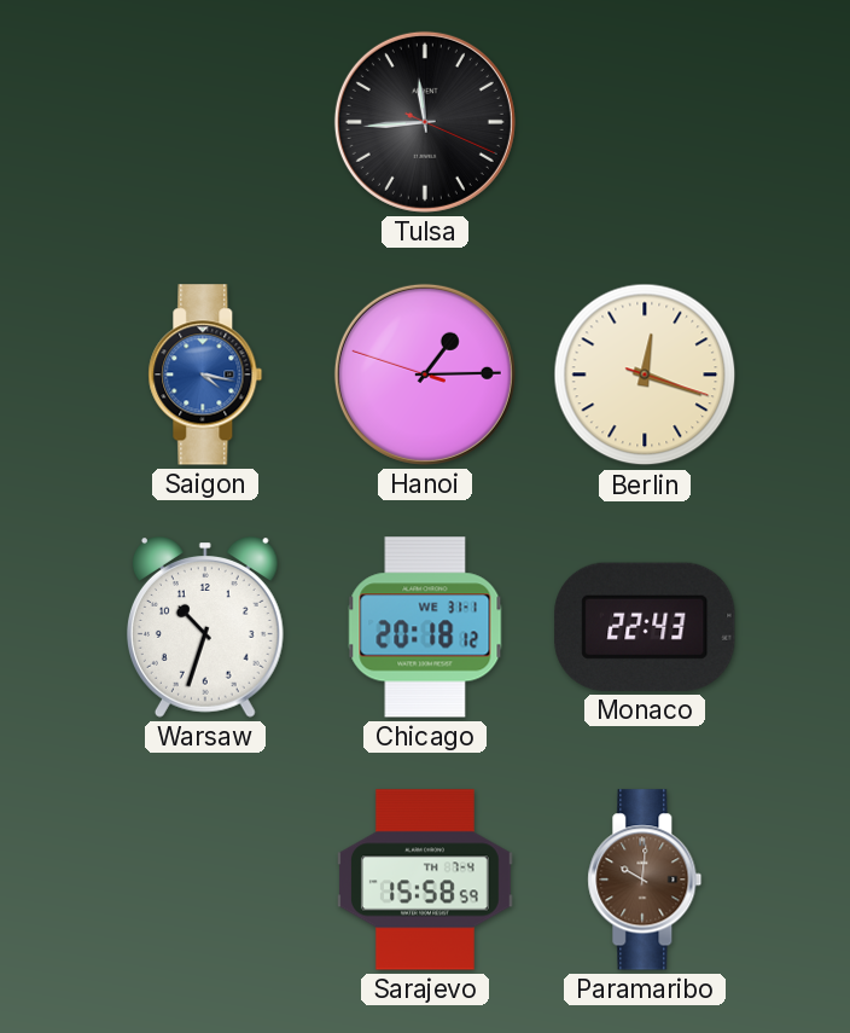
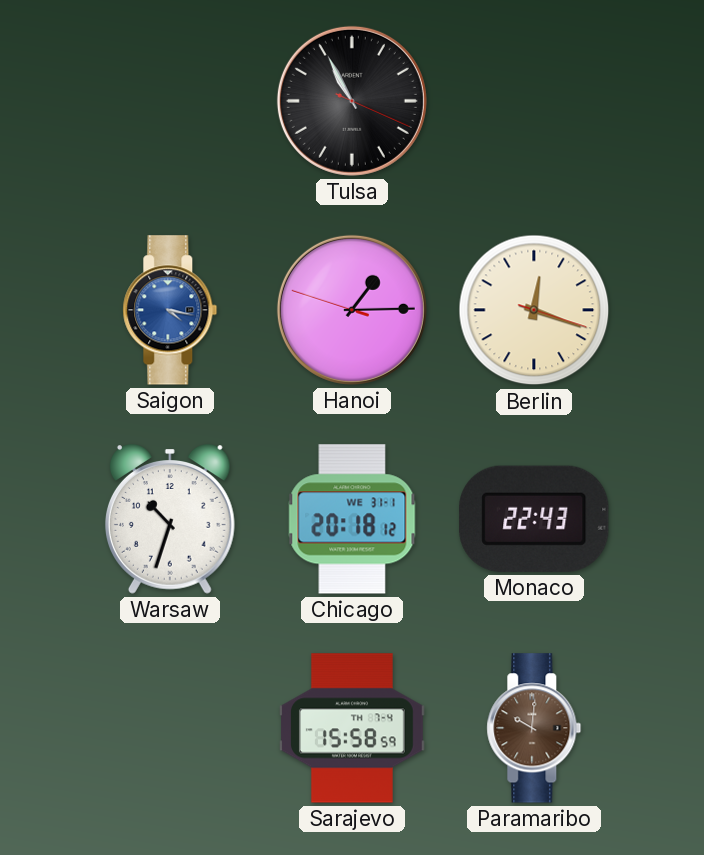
Tulsa: 11:44 -> 10:55 (352, 101)
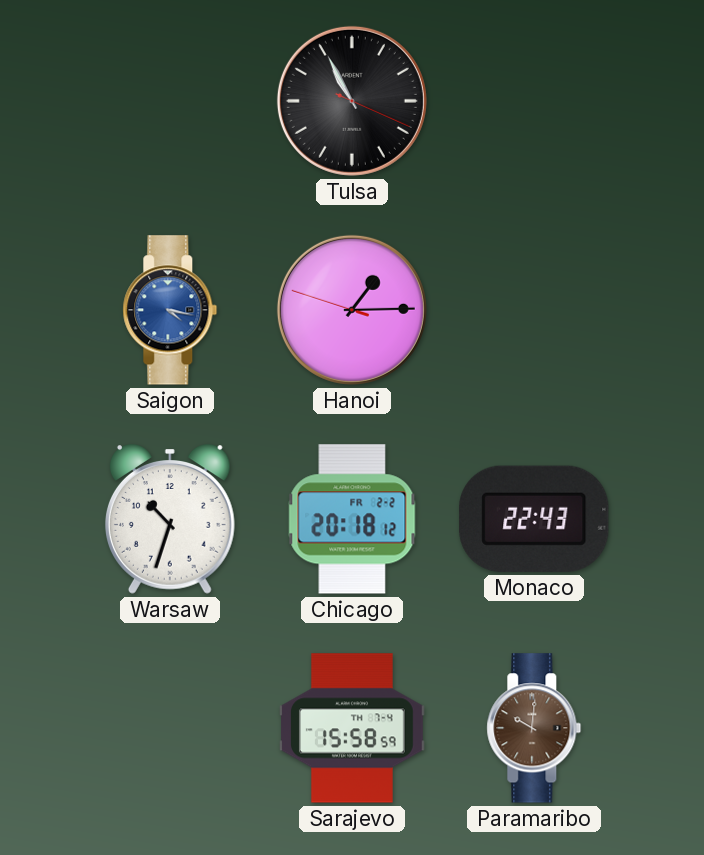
Berlin: 12:18 -> none (534, 310)
Chicago date: WE 31-1 -> FR 2-2 (352, 519)
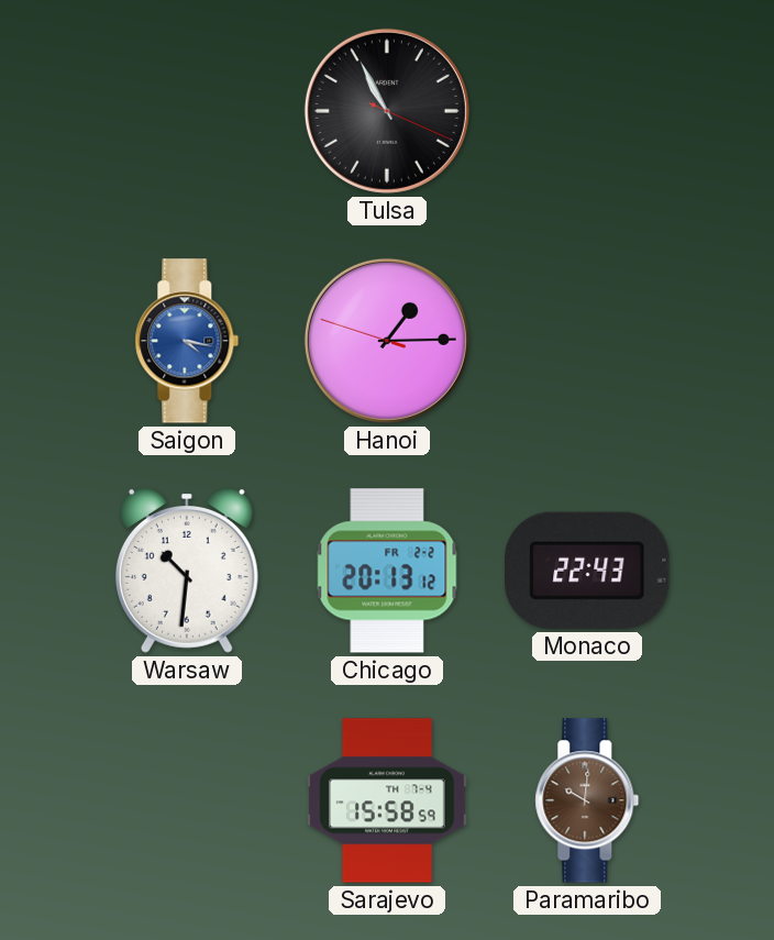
Warsaw: 10:33 -> 10:31 (187, 571)
Chicago: 20:18 -> 20:13 (387, 571)
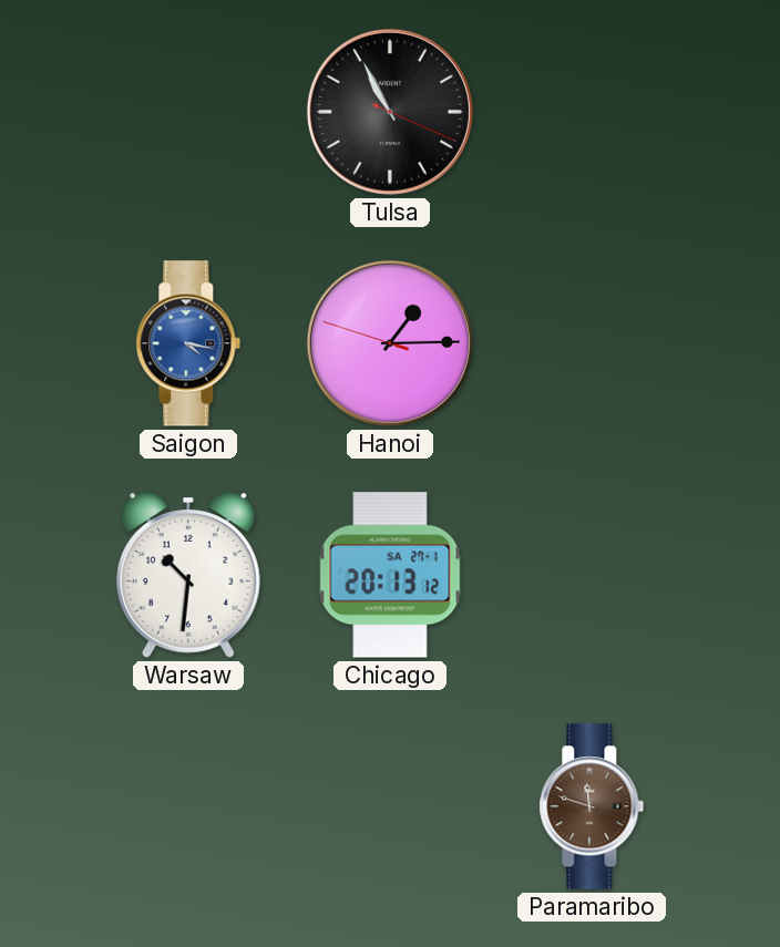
Chicago date: FR 2-2 -> SA 27-1 (390, 575)
Monaco: 22:43 -> none (587, 571)
Sarajevo: 15:58 -> none (388, 800)
Paramaribo: 10:01 -> 11:48 (592, 806)
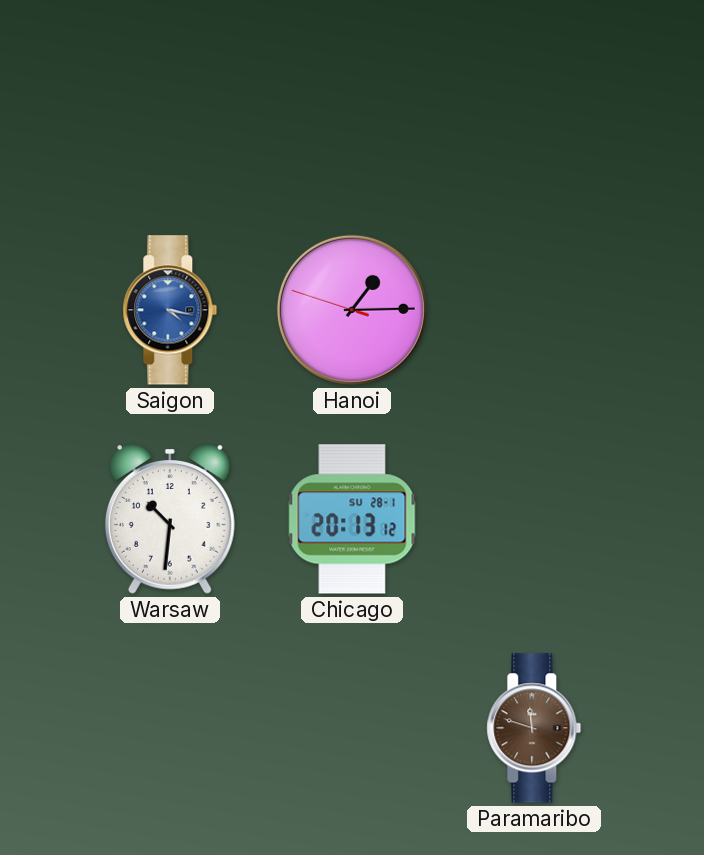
Tulsa: 10:55 -> none (390, 112)
Chicago date: SA 27-1 -> SU 28-1 (352, 519)
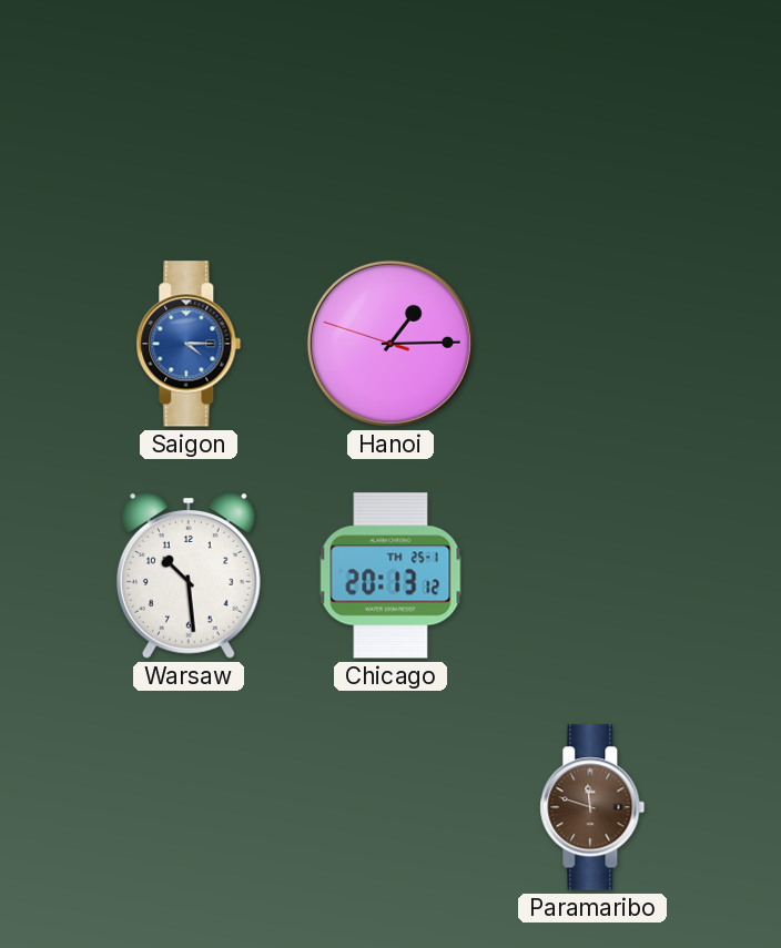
Saigon: 4:17 -> 4:15 (189, 344)
Warsaw: 10:31 -> 10:29 (189, 575)
Chicago date: SU 28-1 -> TH 25-1 (390, 575)
